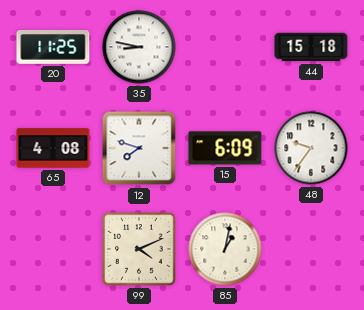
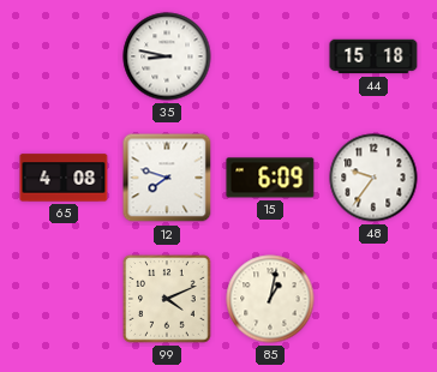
20: 11:25 -> none (53, 48)
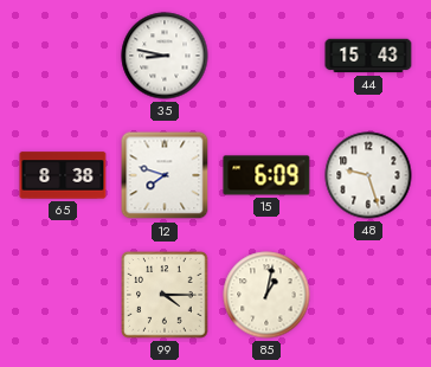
44: 15:18 -> 15:43 (368, 56)
65: 4:08 -> 8:38 (63, 175)
48: 9:36 -> 9:27 (368, 175)
99: 4:11 -> 4:15 (165, 295)
